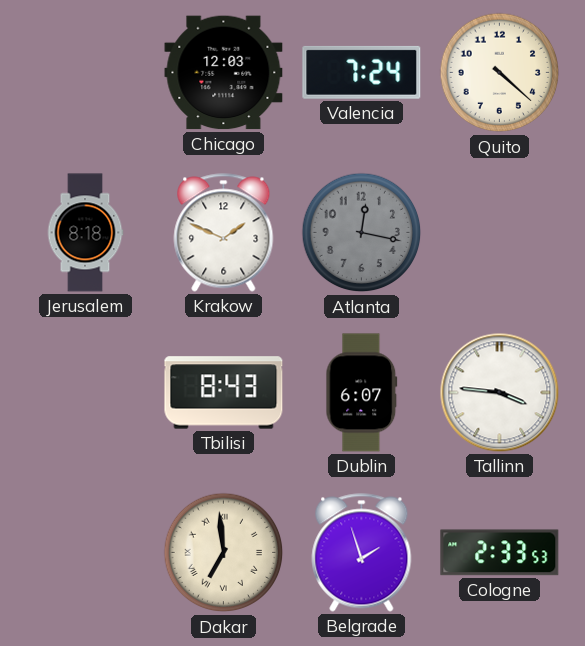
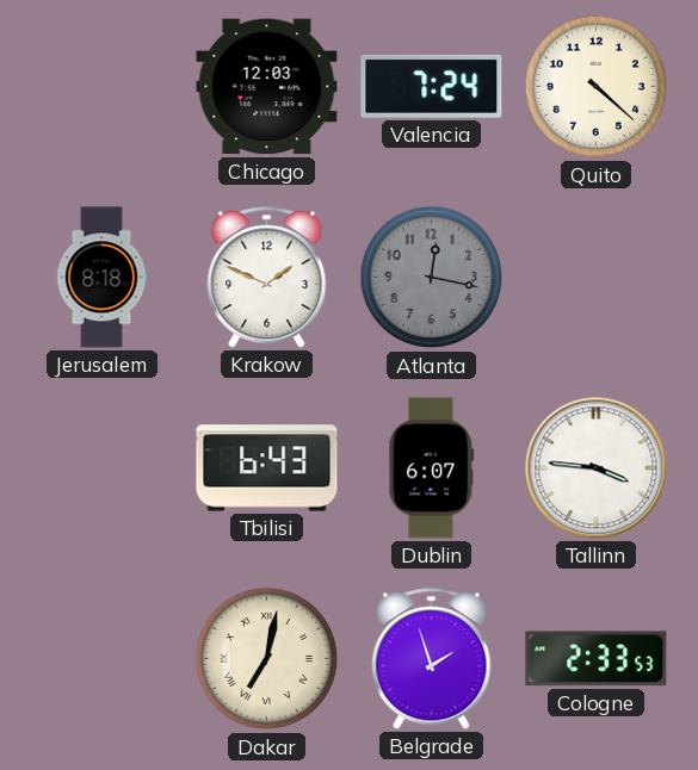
Tbilisi: 8:43 -> 6:43 (267, 468)
Dakar: 6:59 -> 7:02 (267, 659)
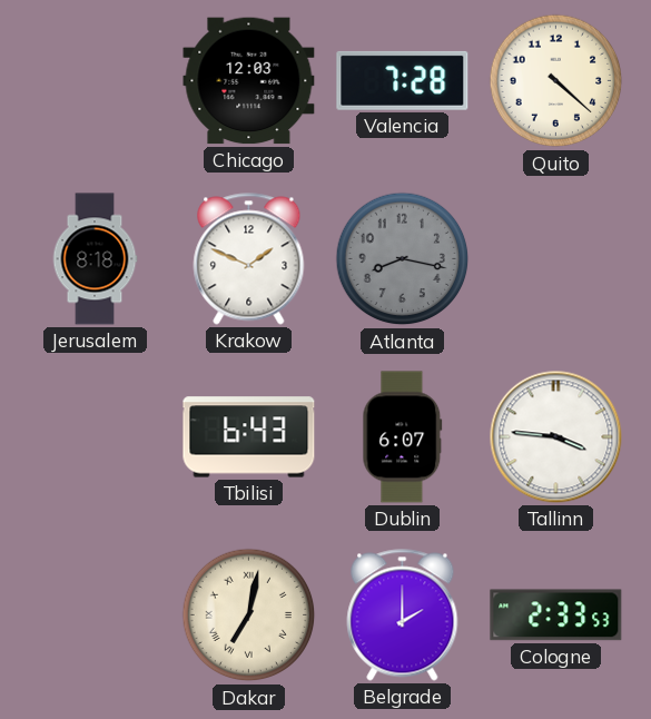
Valencia: 7:24 -> 7:28 (403, 80)
Atlanta: 12:17 -> 8:17 (403, 259)
Belgrade: 1:57 -> 2:00 (403, 615)
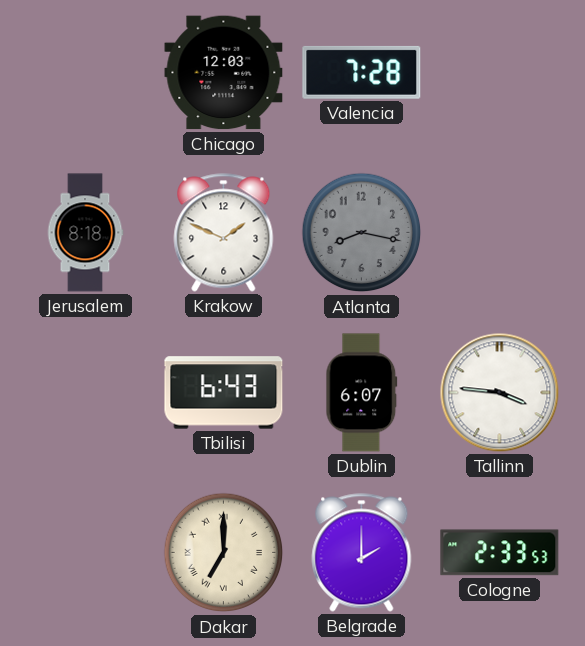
Quito: 4:22 -> none (556, 81)
Dakar: 7:02 -> 7:00 (224, 553)
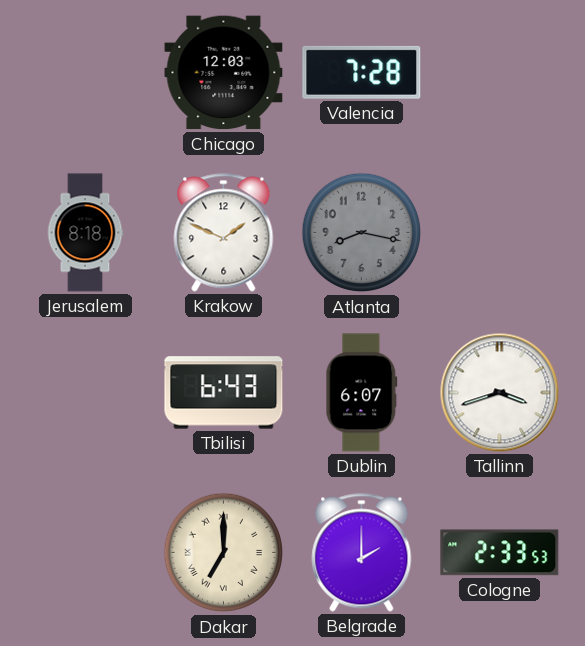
Tallinn: 3:46 -> 3:42 (500, 393)
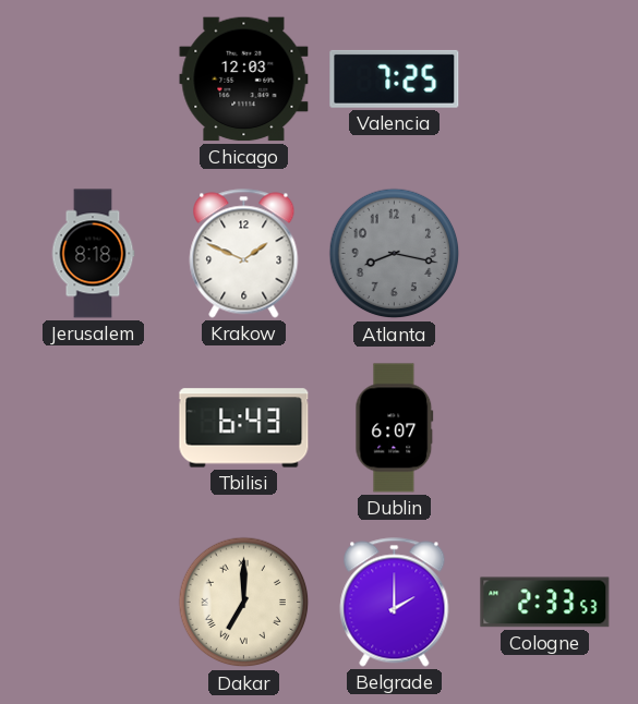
Valencia: 7:28 -> 7:25 (395, 78)
Tallinn: 3:42 -> none (500, 393)
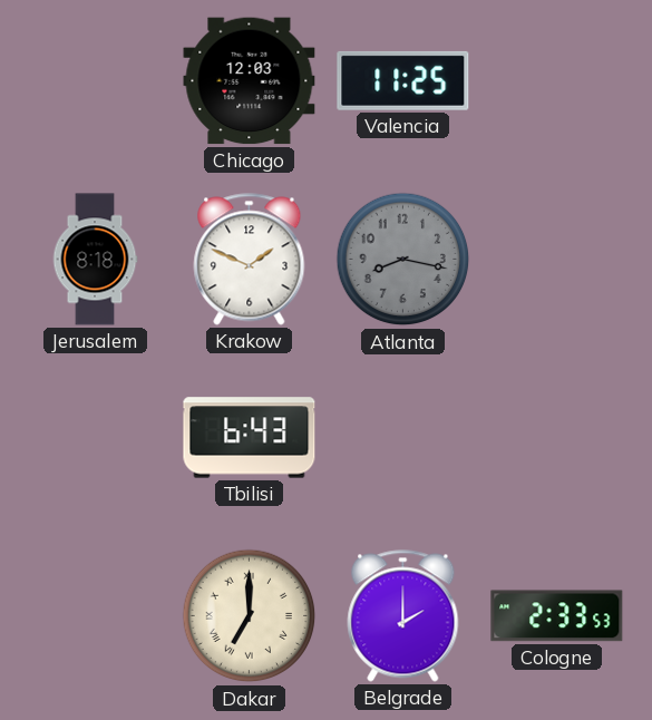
Valencia: 7:25 -> 11:25 (403, 80)
Dublin: 6:07 -> none (395, 428)
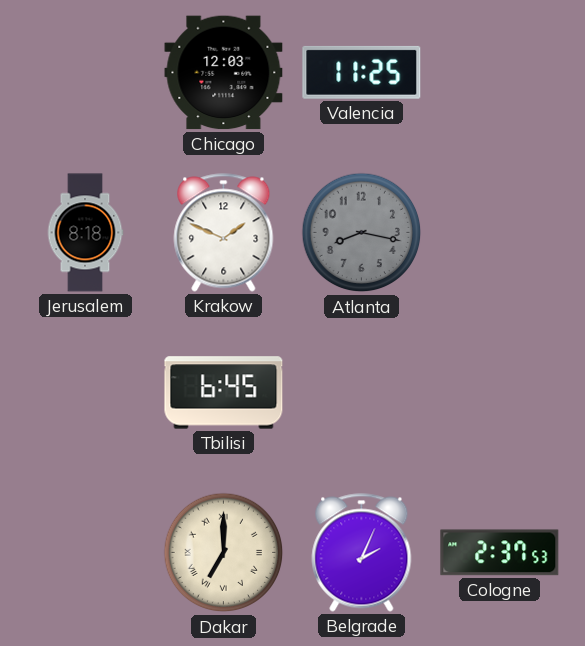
Tbilisi: 6:43 -> 6:45 (224, 393)
Belgrade: 2:00 -> 2:04 (362, 553)
Cologne: 2:33 -> 2:37 (500, 553)
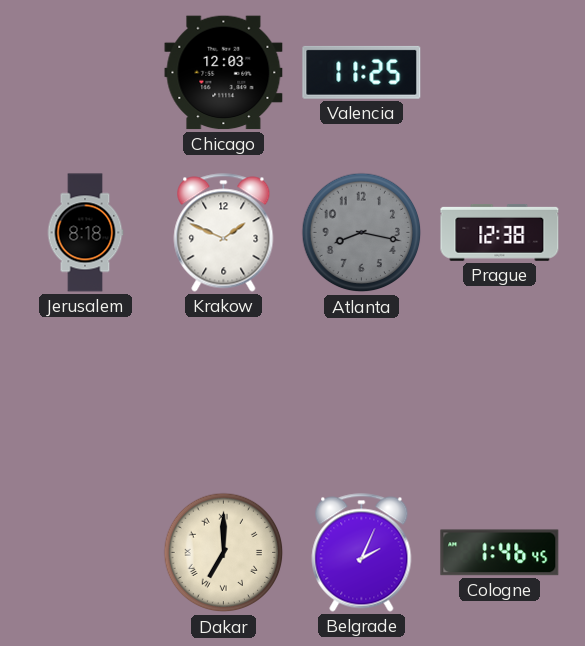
Prague: none -> 12:38 (500, 232)
Tbilisi: 6:45 -> none (224, 393)
Cologne: 2:37 -> 1:46 (500, 553)
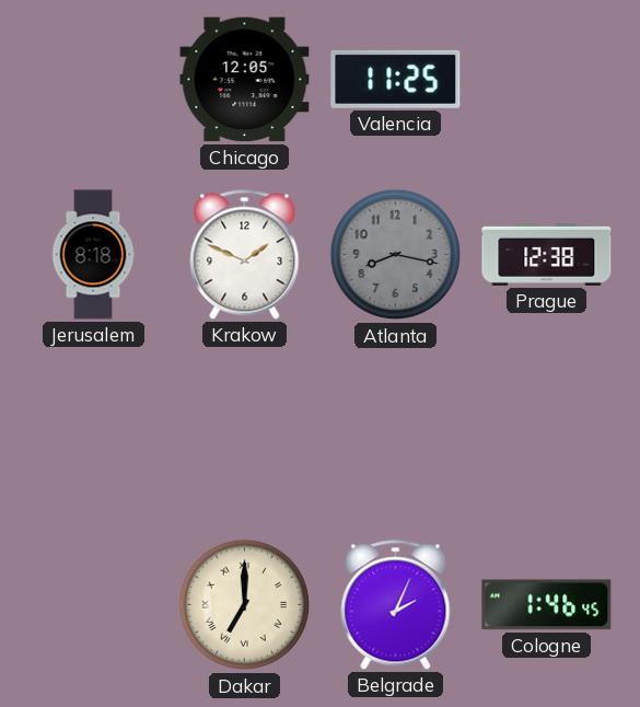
Chicago: 12:03 -> 12:05 (245, 80)
